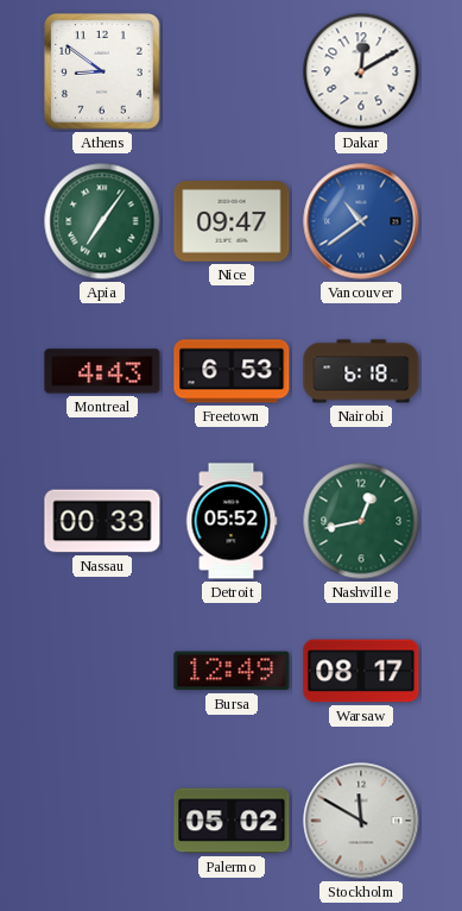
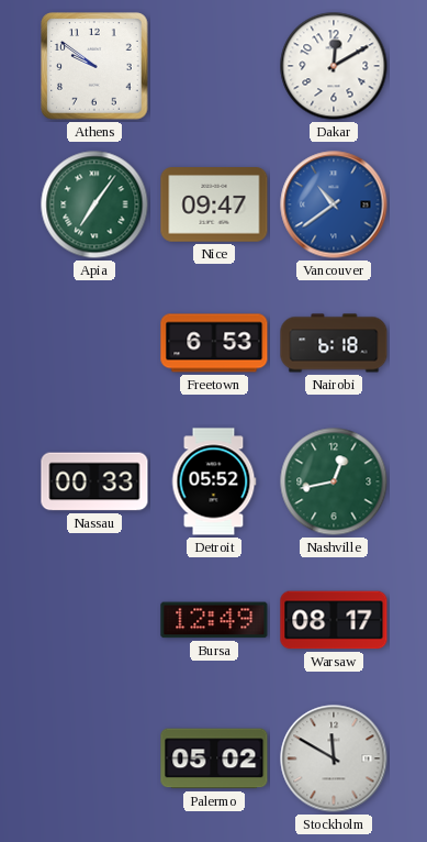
Athens: 8:51 -> 9:51 (94, 66)
Montreal: 4:43 -> none (102, 371)
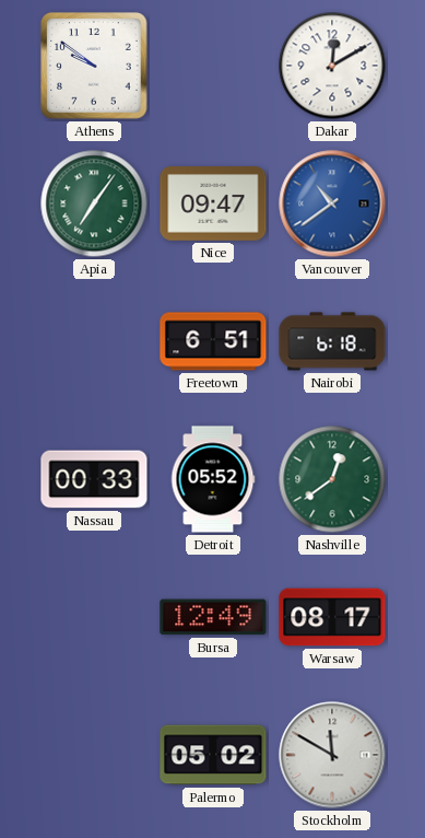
Freetown: 6:53 -> 6:51 (213, 341)
Nashville: 12:43 -> 12:39 (332, 479)
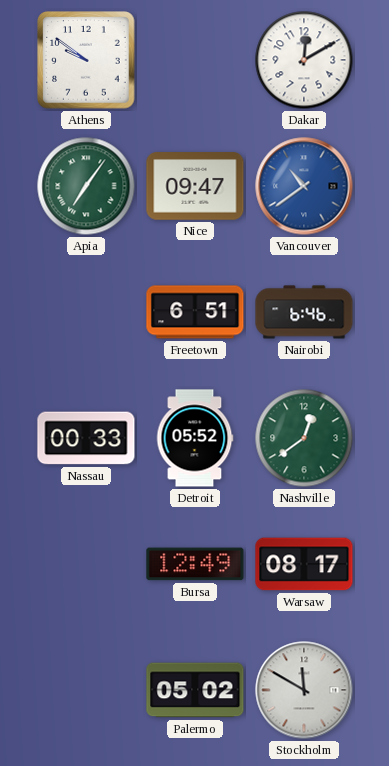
Nairobi: 6:18 -> 6:46 (304, 312)
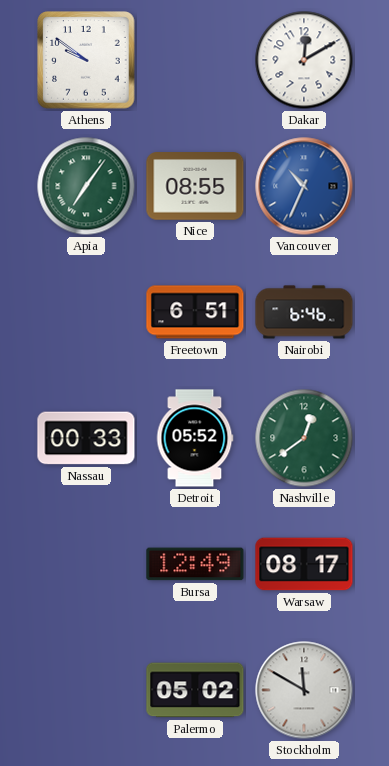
Nice: 09:47 -> 08:55 (195, 186)
Vancouver: 10:39 -> 10:34 (304, 186)
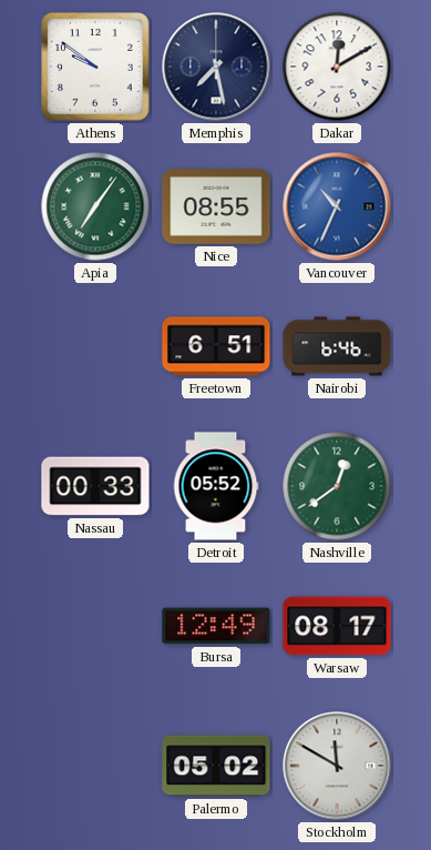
Memphis: none -> 7:28 (216, 67)
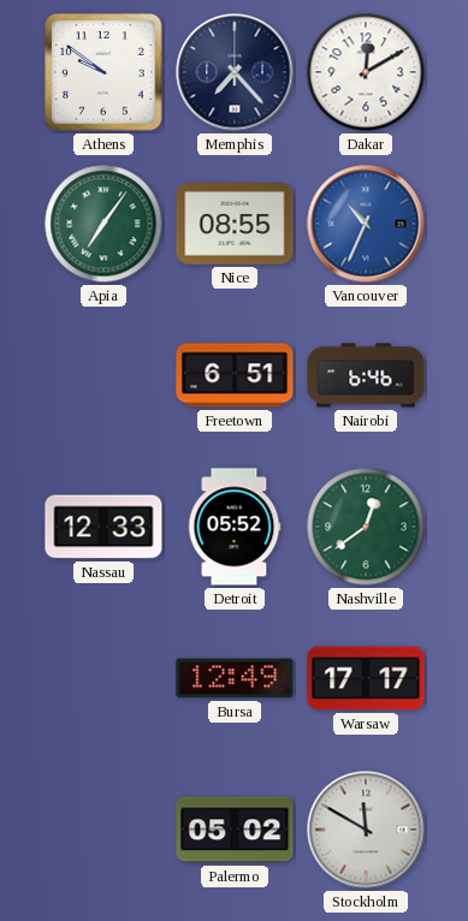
Memphis: 7:28 -> 7:23 (235, 72)
Nassau: 00:33 -> 12:33 (103, 527)
Warsaw: 08:17 -> 17:17 (366, 678)
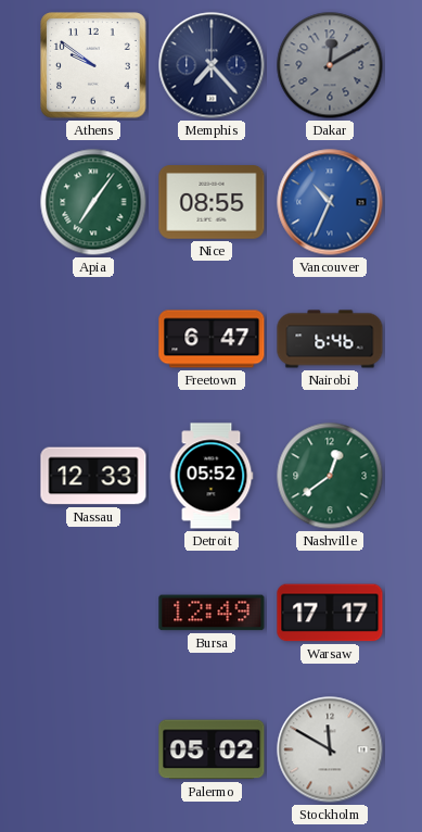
Dakar dial: white -> grey (330, 65)
Freetown: 6:51 -> 6:47 (212, 339)
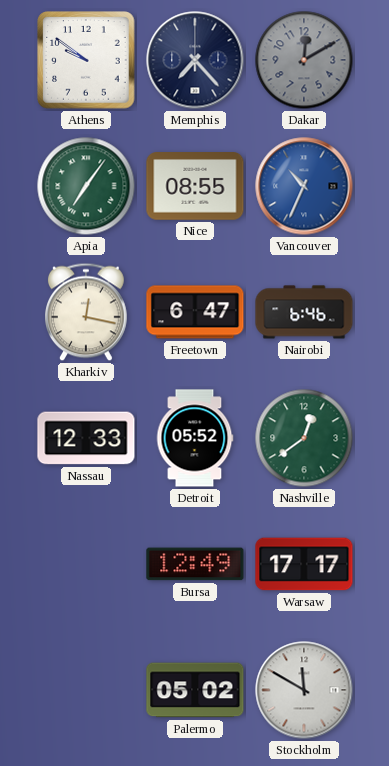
Kharkiv: none -> 12:17 (87, 312)
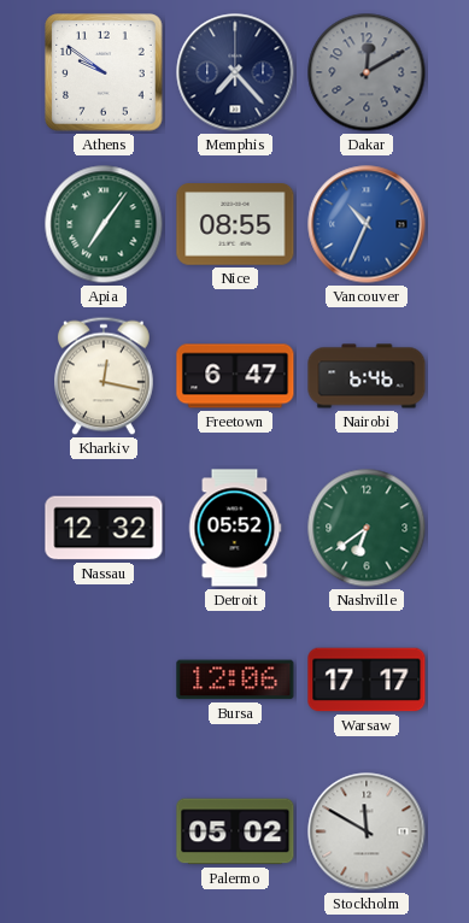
Nassau: 12:33 -> 12:32 (104, 528)
Nashville: 12:39 -> 6:39 (367, 528)
Bursa: 12:49 -> 12:06 (235, 680)
